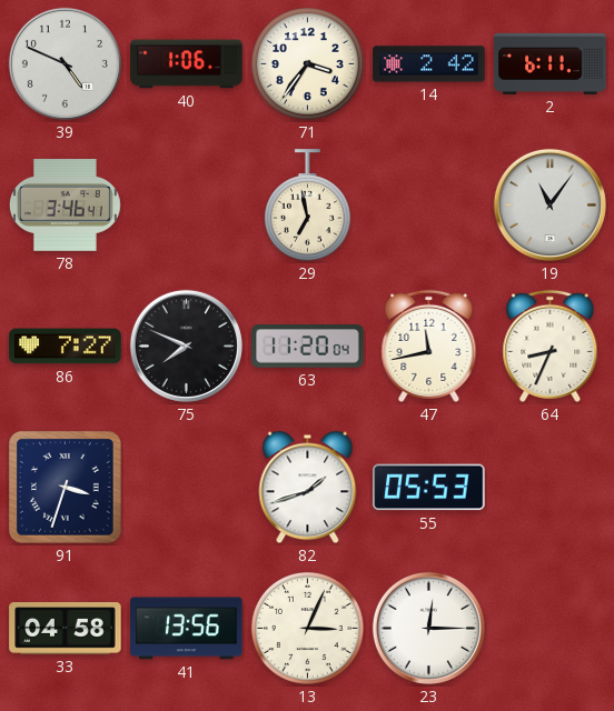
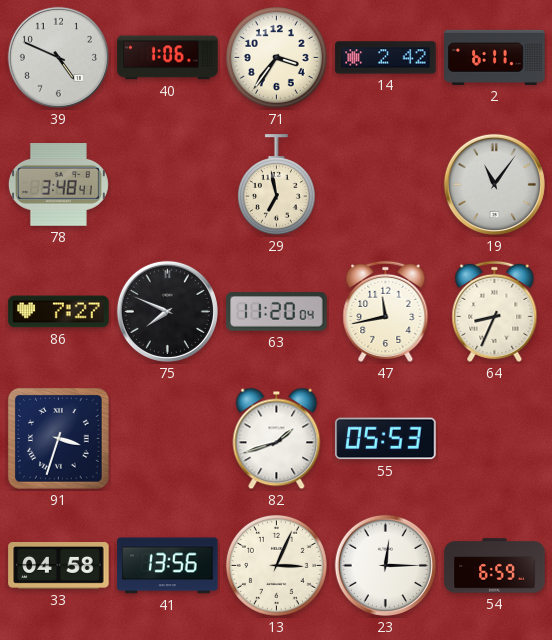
78: 3:46 -> 3:48 (58, 185)
54: none -> 6:59 (495, 566)
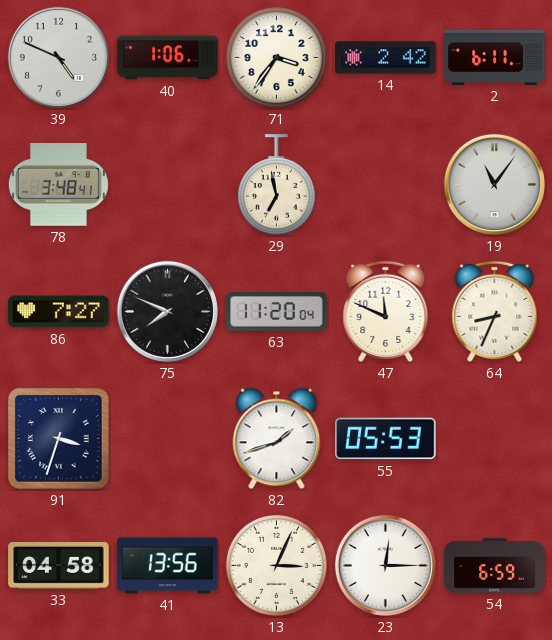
47: 11:43 -> 11:49 (386, 311)
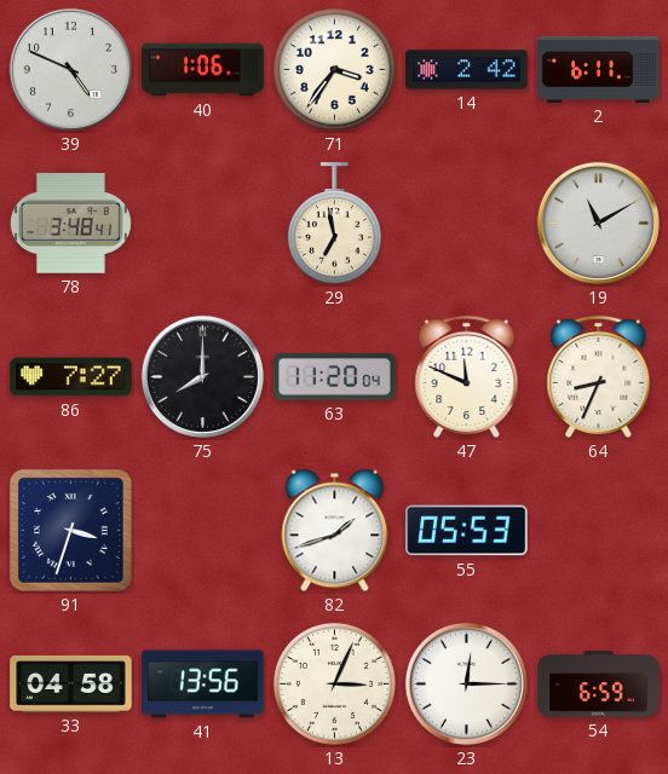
19: 11:06 -> 11:10 (598, 223)
75: 7:49 -> 8:00 (202, 376)
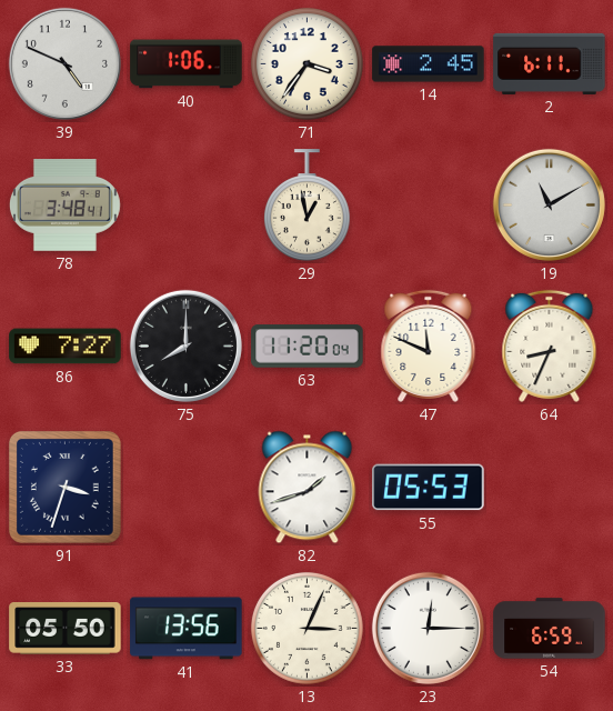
14: 2:42 -> 2:45 (429, 64)
29: 6:58 -> 12:58 (306, 206)
33: 04:58 -> 05:50 (66, 629)
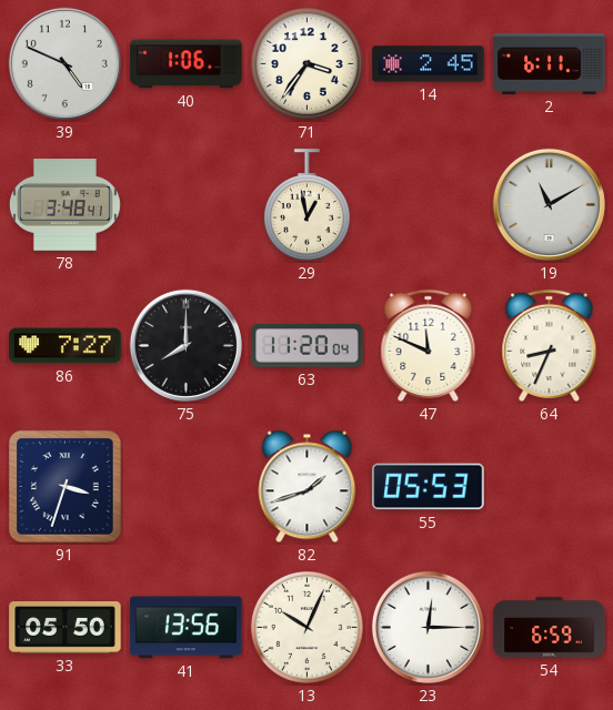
13: 3:04 -> 10:04 (306, 627)
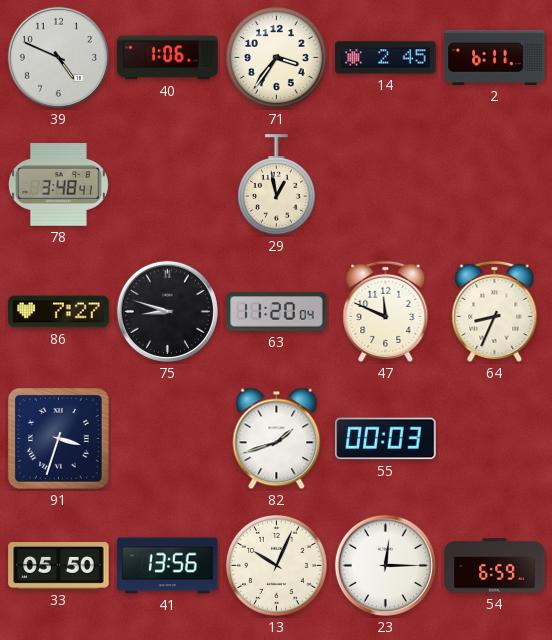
19: 11:10 -> none (549, 204)
75: 8:00 -> 8:48 (167, 311)
55: 05:53 -> 00:03 (386, 439)
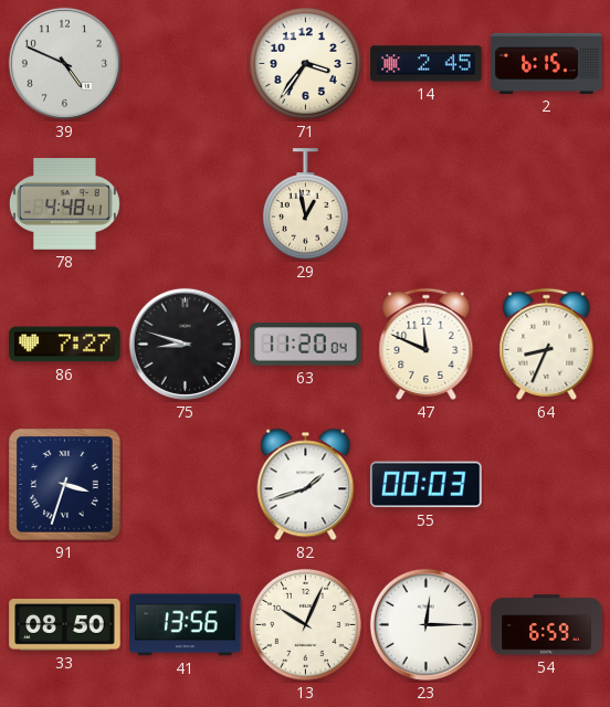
40: 1:06 -> none (168, 58)
2: 6:11 -> 6:15 (547, 63)
78: 3:48 -> 4:48 (64, 204)
33: 05:50 -> 08:50 (65, 625)
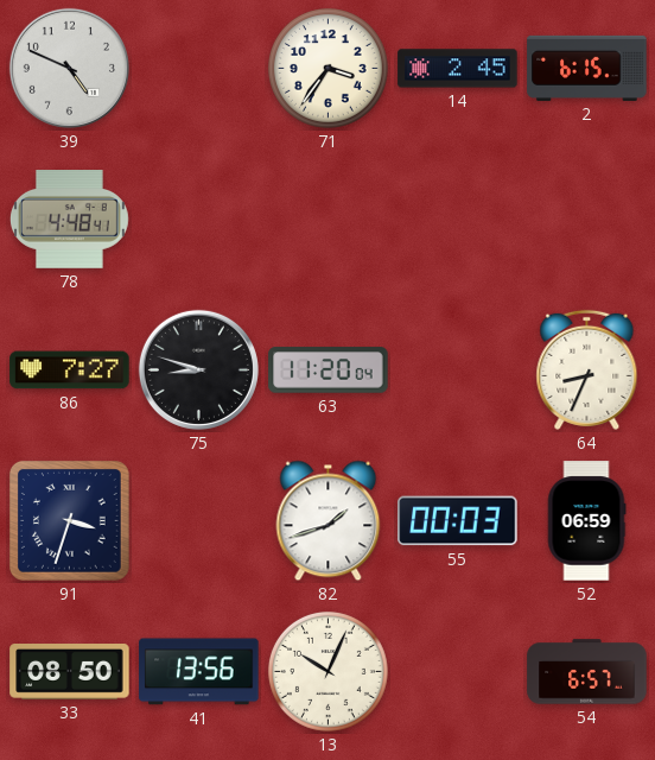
29: 12:58 -> none (305, 204)
47: 11:49 -> none (427, 344)
52: none -> 06:59 (586, 521)
23: 12:15 -> none (425, 624)
54: 6:59 -> 6:57 (587, 672)
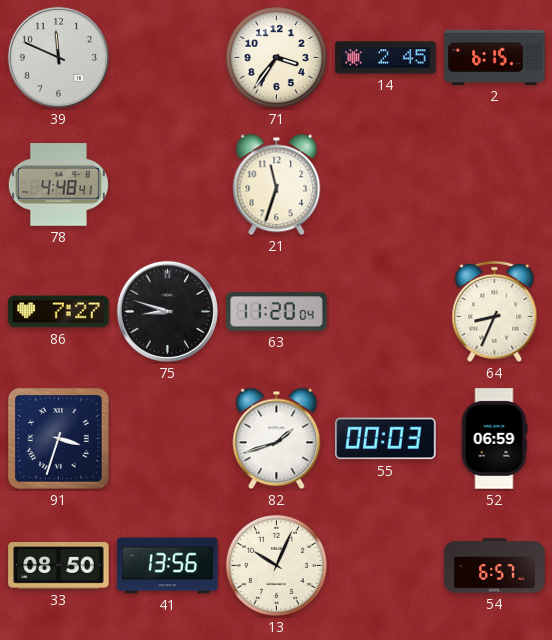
39: 4:49 -> 11:49 (58, 57)
21: none -> 11:33 (277, 185)
